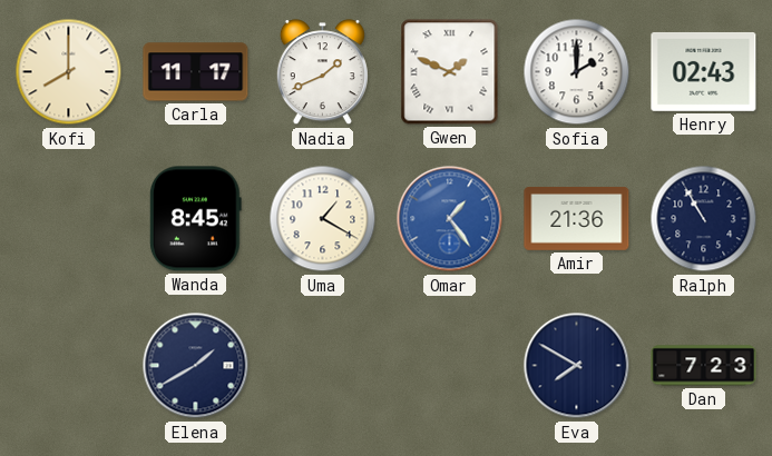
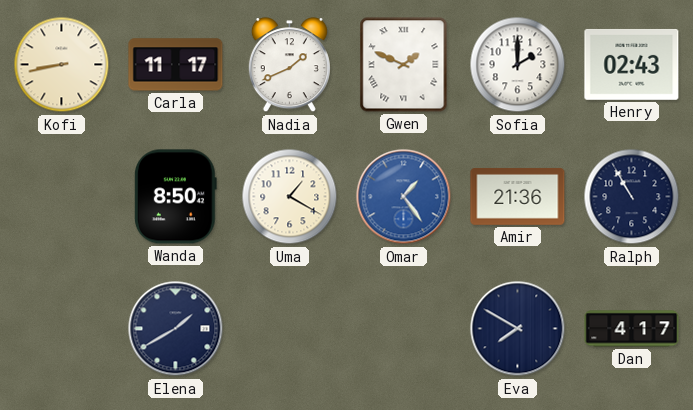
Kofi: 8:00 -> 8:43 (62, 65)
Wanda: 8:45 -> 8:50 (175, 197)
Dan: 7:23 -> 4:17 (632, 329)
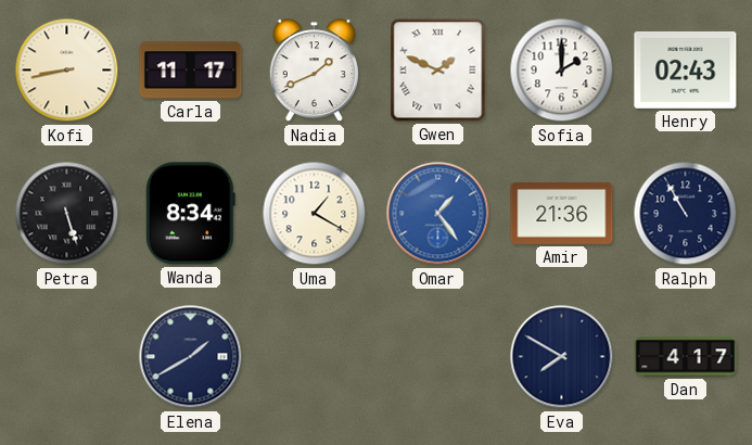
Petra: none -> 5:27 (67, 214)
Wanda: 8:50 -> 8:34 (190, 214)
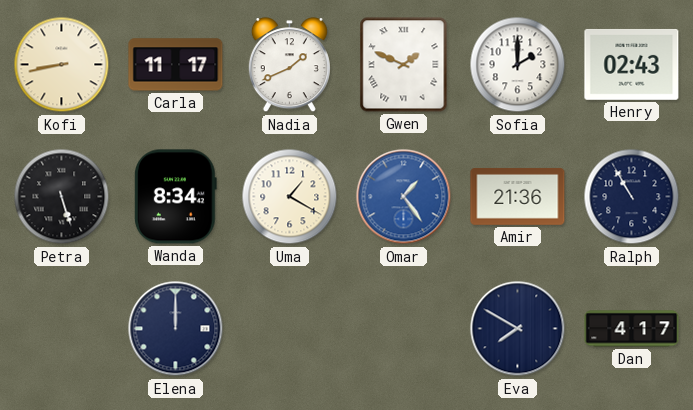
Elena: 1:40 -> 12:00 (176, 329)
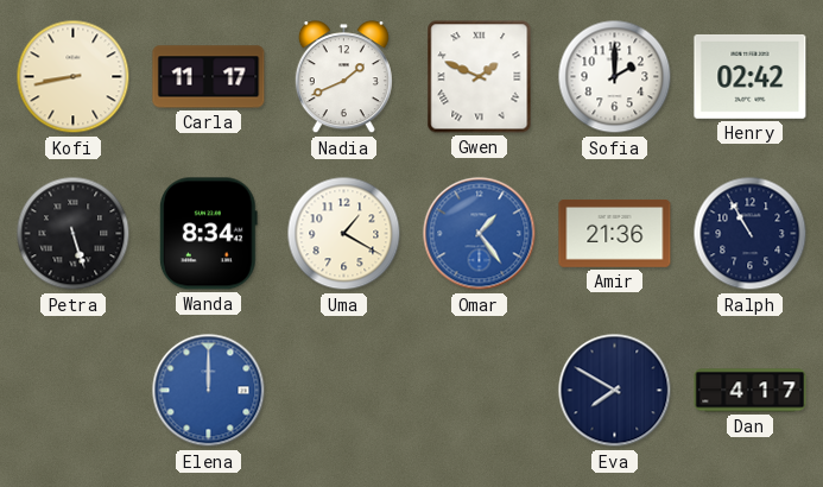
Henry: 02:43 -> 02:42 (751, 76)
Elena dial: navy -> blue (209, 391)
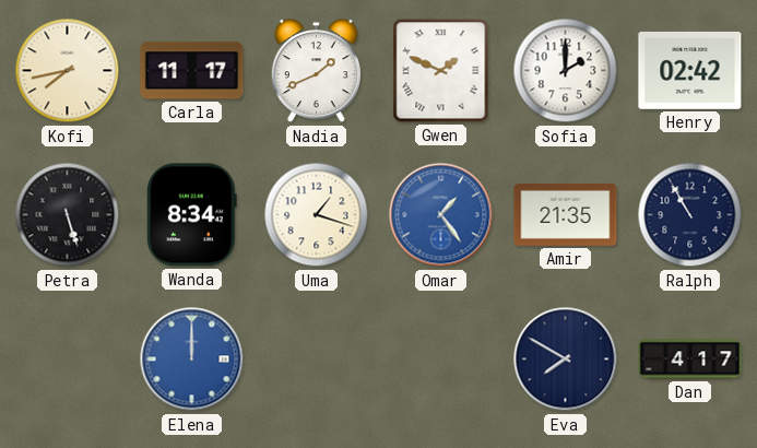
Kofi: 8:43 -> 7:43 (68, 71)
Uma: 1:20 -> 1:18 (317, 215)
Amir: 21:36 -> 21:35 (566, 214)
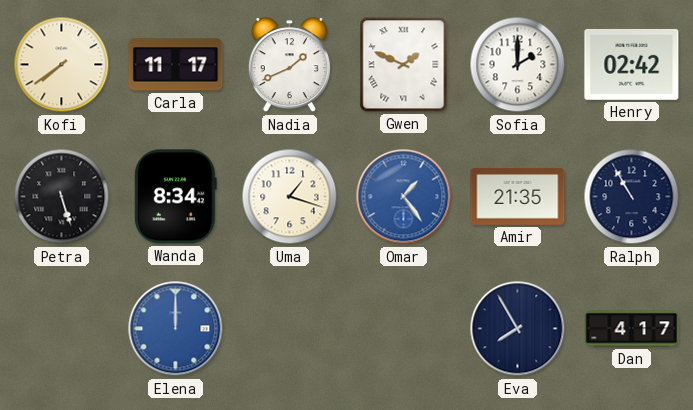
Kofi: 7:43 -> 7:39 (62, 65)
Eva: 7:50 -> 7:55 (518, 329)
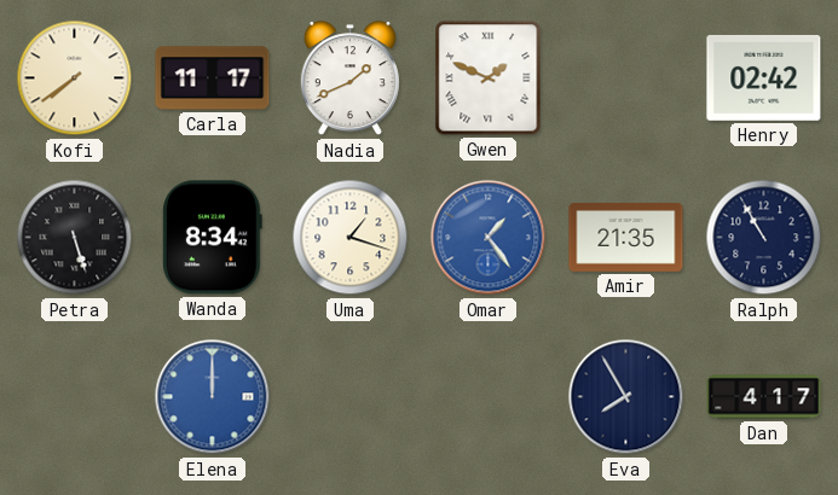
Sofia: 2:00 -> none (518, 65)
